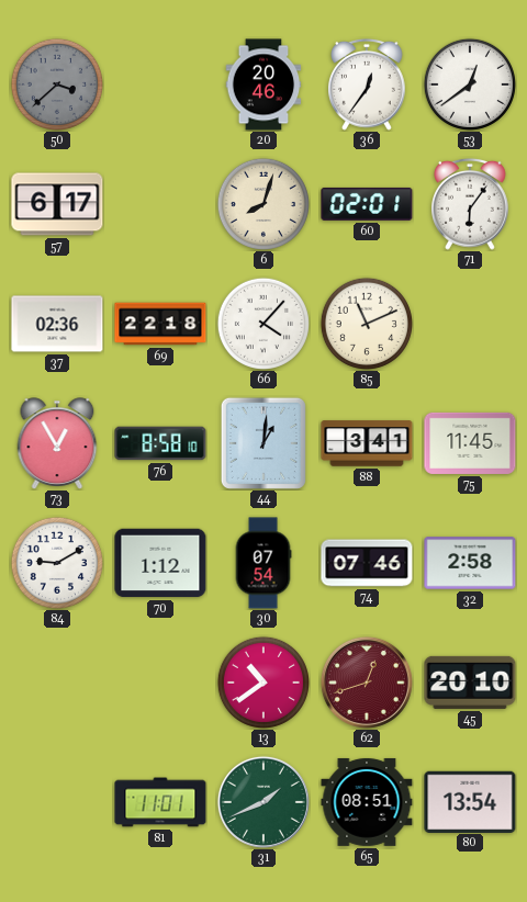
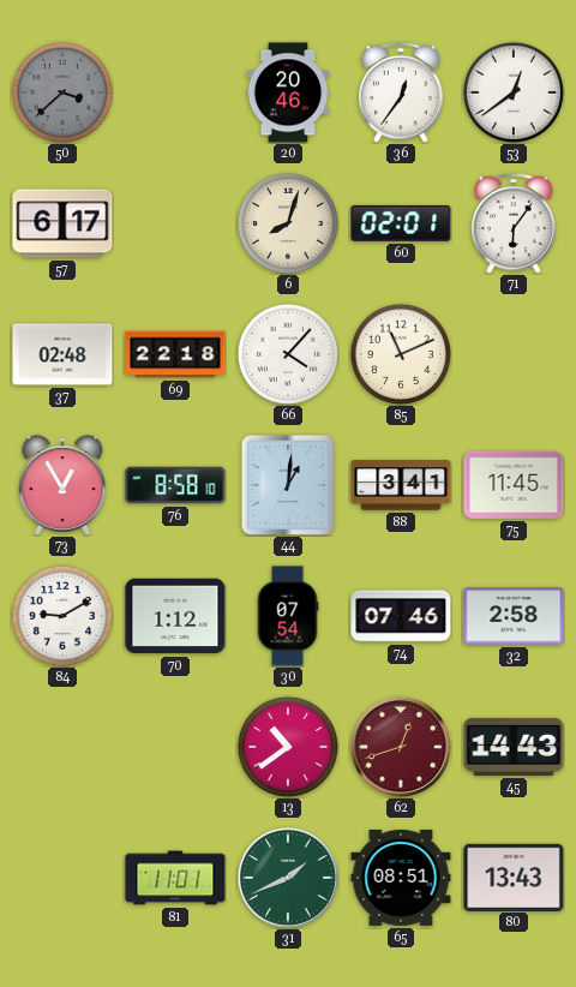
37: 02:36 -> 02:48 (62, 354)
45: 20:10 -> 14:43 (514, 747)
80: 13:54 -> 13:43 (514, 877)
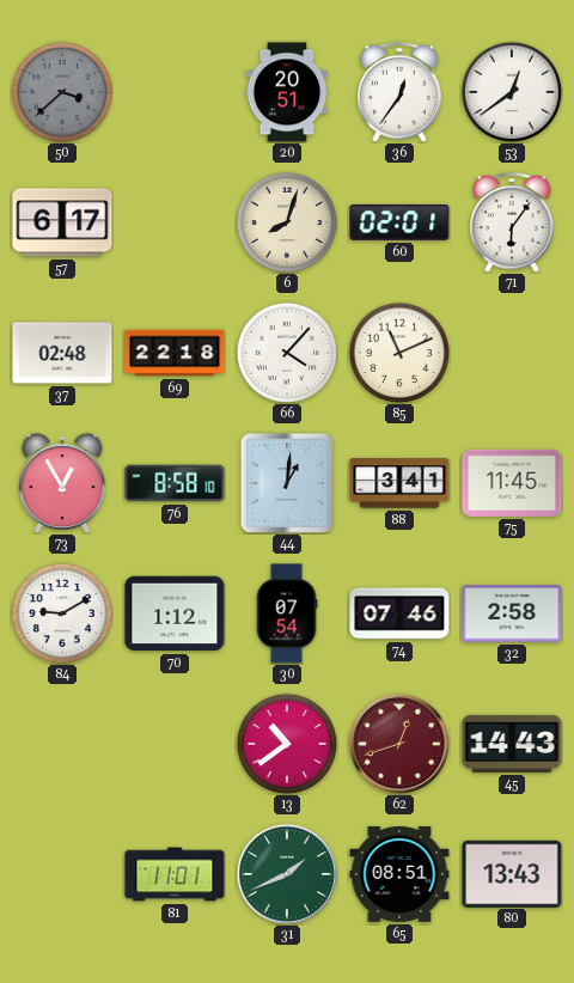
20: 20:46 -> 20:51 (287, 92)
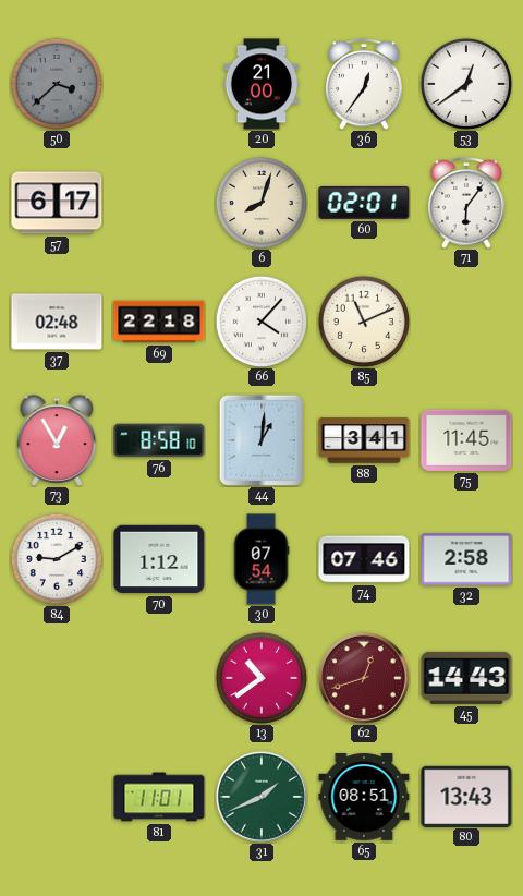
20: 20:51 -> 21:00 (261, 84)
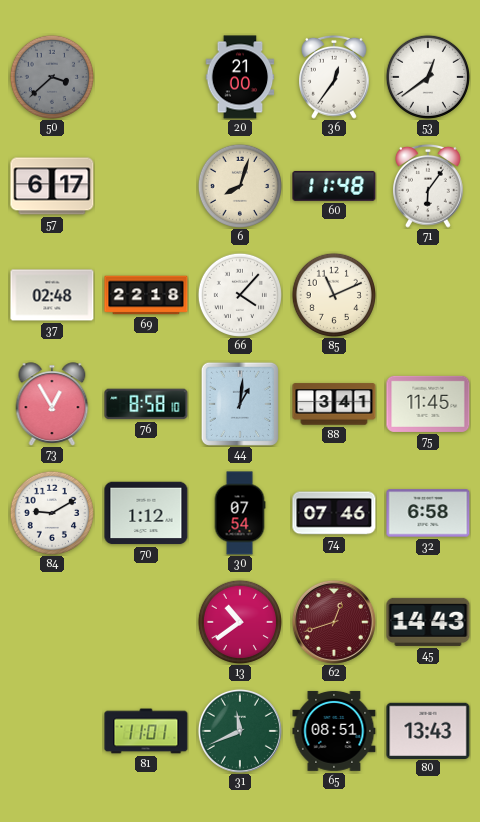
60: 02:01 -> 11:48 (334, 186)
32: 2:58 -> 6:58 (428, 513)
31: 1:41 -> 11:41 (240, 731)
